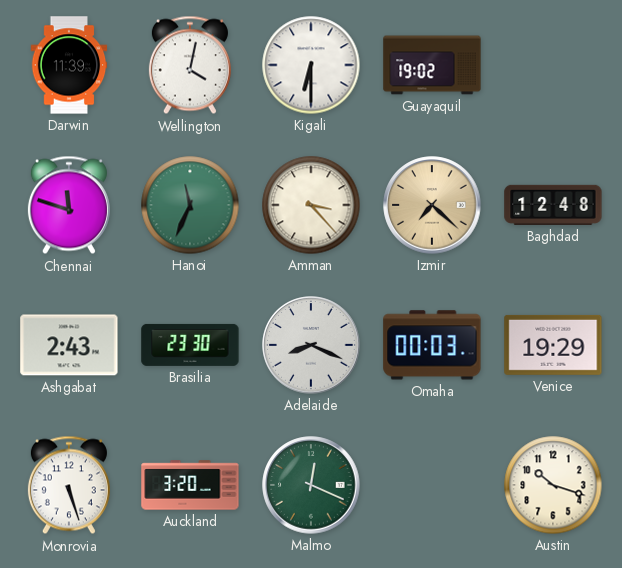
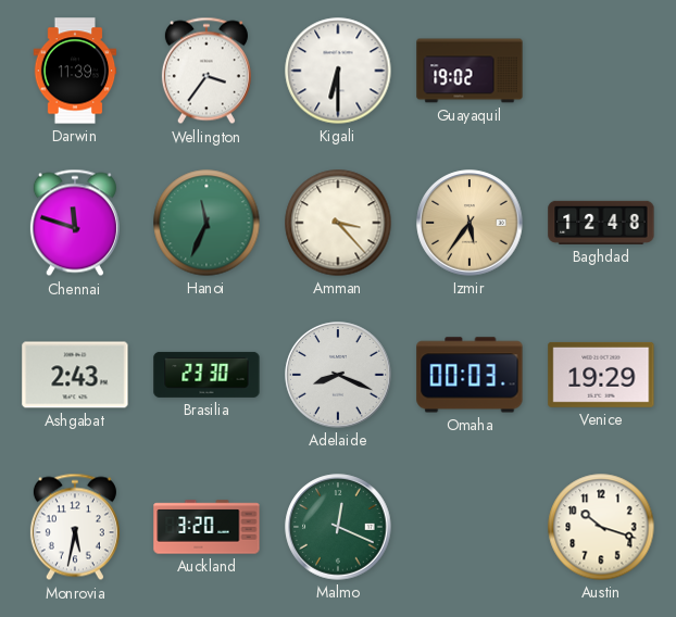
Wellington: 4:02 -> 3:36 (206, 71)
Izmir: 7:22 -> 5:36 (470, 223)
Monrovia: 5:27 -> 5:32 (75, 527)
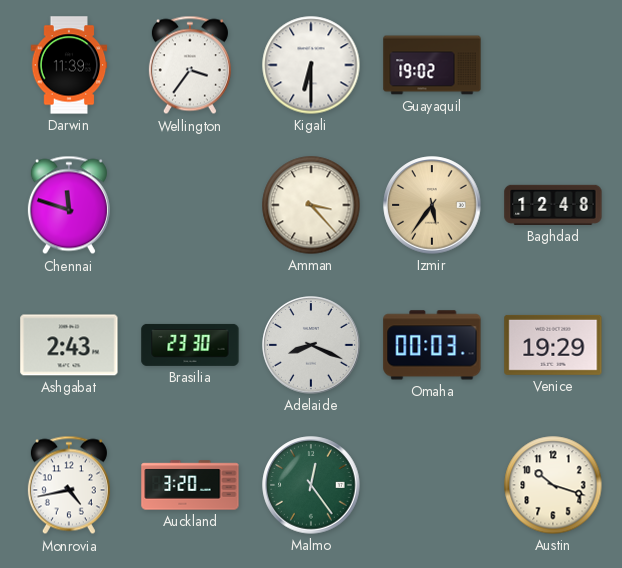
Hanoi: 11:34 -> none (206, 223)
Monrovia: 5:32 -> 4:43 (69, 485)
Malmo: 12:19 -> 12:24 (311, 485)
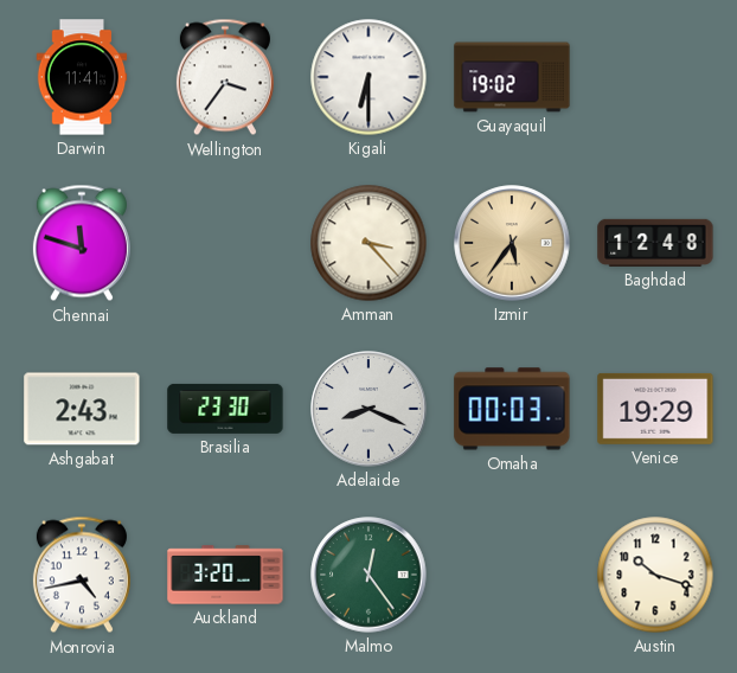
Darwin: 11:39 -> 11:41 (82, 77)
